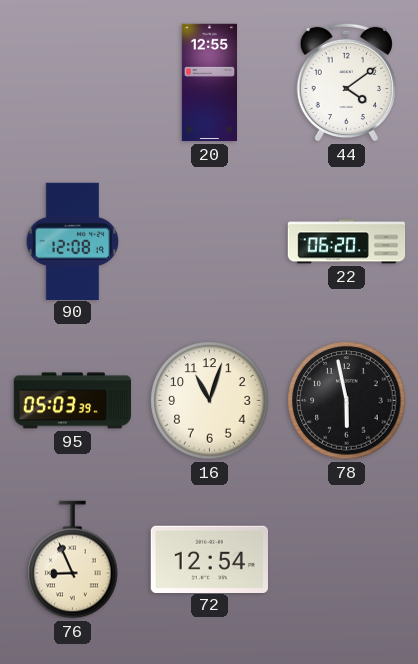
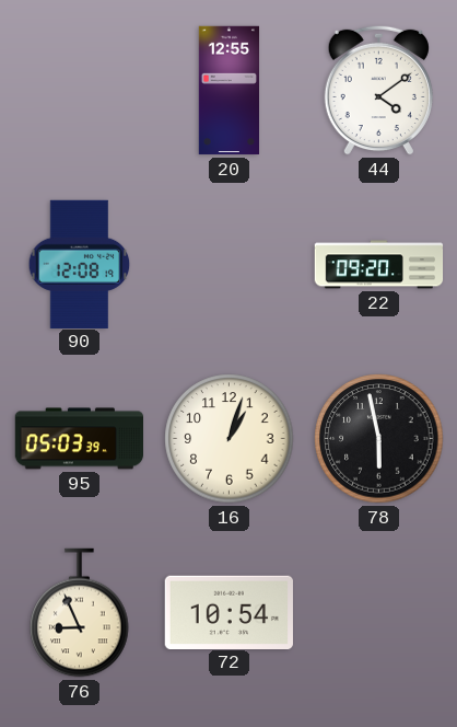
22: 06:20 -> 09:20 (379, 265)
16: 11:03 -> 1:03 (230, 439)
72: 12:54 -> 10:54 (228, 612)
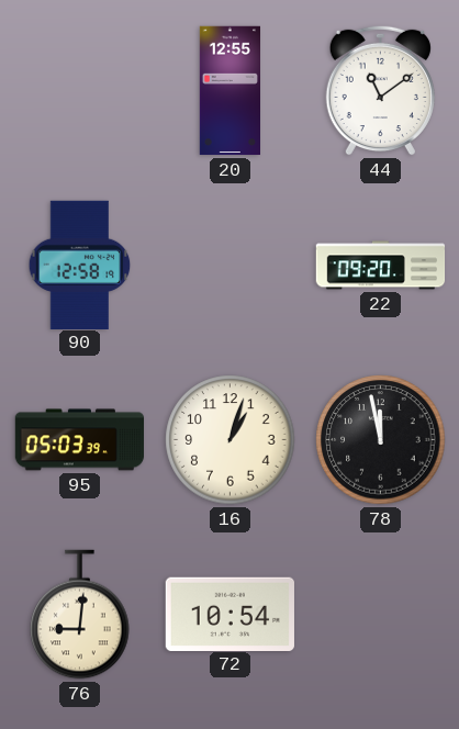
44: 4:09 -> 11:09 (380, 90)
90: 12:08 -> 12:58 (80, 265)
78: 5:58 -> 11:58 (381, 440)
76: 8:56 -> 9:01 (80, 615)
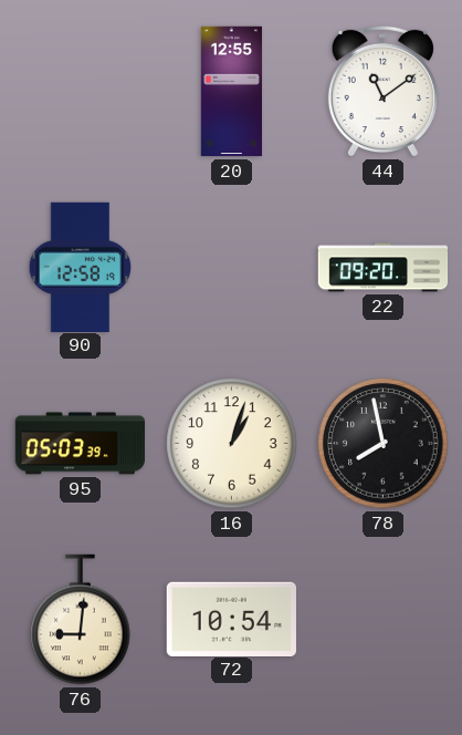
78: 11:58 -> 7:58 (384, 444)
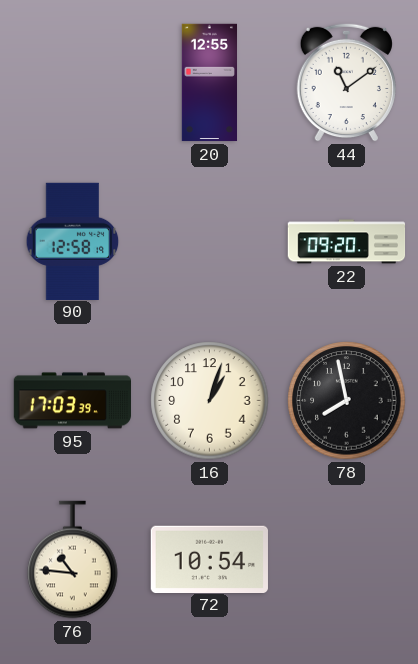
95: 05:03 -> 17:03 (72, 401)
76: 9:01 -> 10:46 (73, 560)
